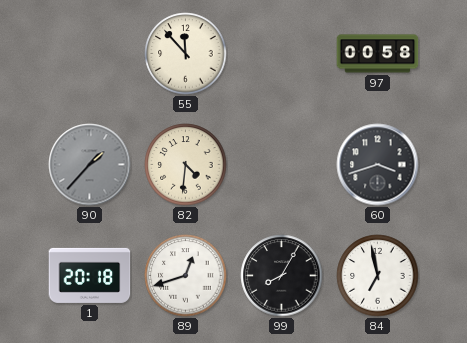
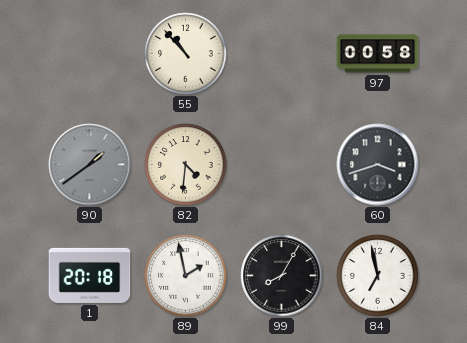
55: 11:53 -> 10:53 (186, 54)
90: 1:37 -> 1:39 (90, 165)
89: 12:42 -> 1:58 (186, 276)
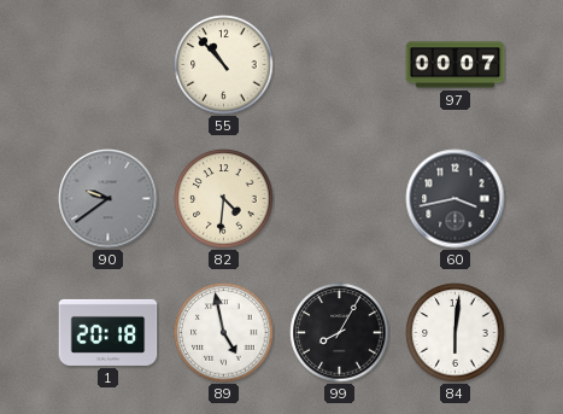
97: 00:58 -> 00:07 (456, 65)
90: 1:39 -> 9:39 (109, 199)
60: 3:42 -> 3:43 (456, 199)
89: 1:58 -> 4:58 (224, 333)
84: 6:58 -> 6:01 (456, 333)
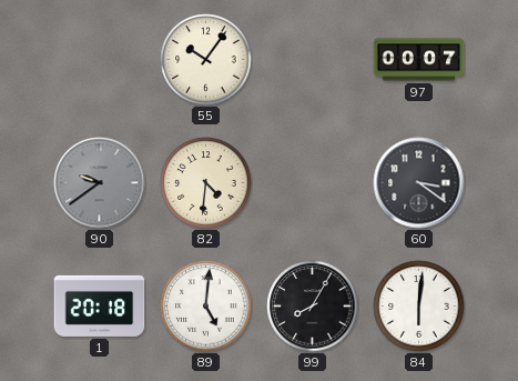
55: 10:53 -> 10:06 (206, 60)
60: 3:43 -> 3:21 (419, 183)
89: 4:58 -> 5:01 (206, 307)
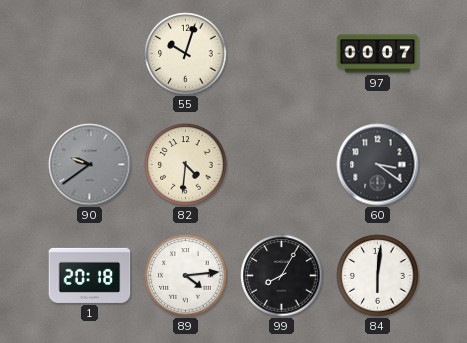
55: 10:06 -> 10:03 (186, 54)
89: 5:01 -> 4:14 (186, 276)
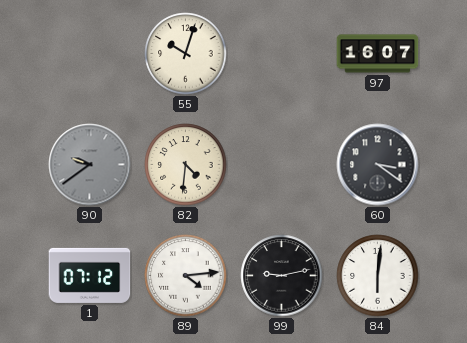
97: 00:07 -> 16:07 (378, 54)
1: 20:18 -> 07:12 (90, 275)
99: 8:05 -> 9:13 (282, 276)
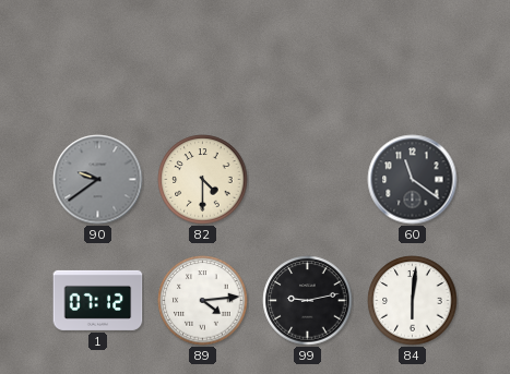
55: 10:03 -> none (186, 54)
97: 16:07 -> none (378, 54)
82: 4:31 -> 4:30 (203, 180)
60: 3:21 -> 11:21 (413, 180)
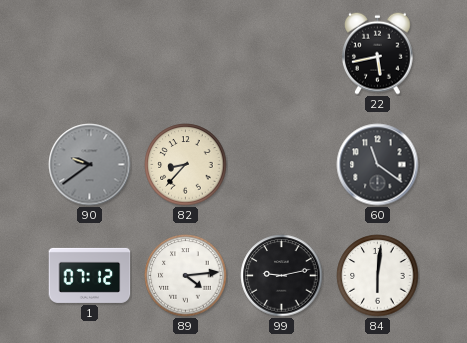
22: none -> 5:43 (378, 53)
82: 4:30 -> 8:37 (186, 165)
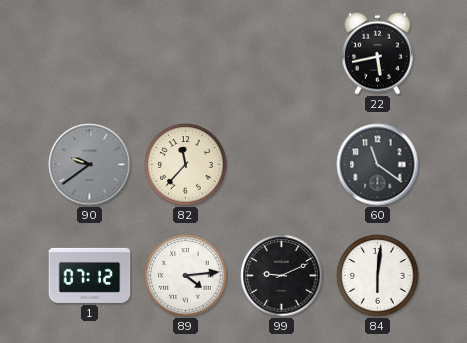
82: 8:37 -> 11:37 (186, 165)
99: 9:13 -> 9:11 (282, 276)
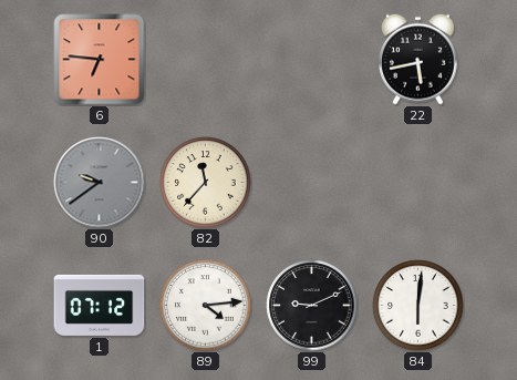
6: none -> 6:46 (100, 60)
60: 11:21 -> none (378, 165)
